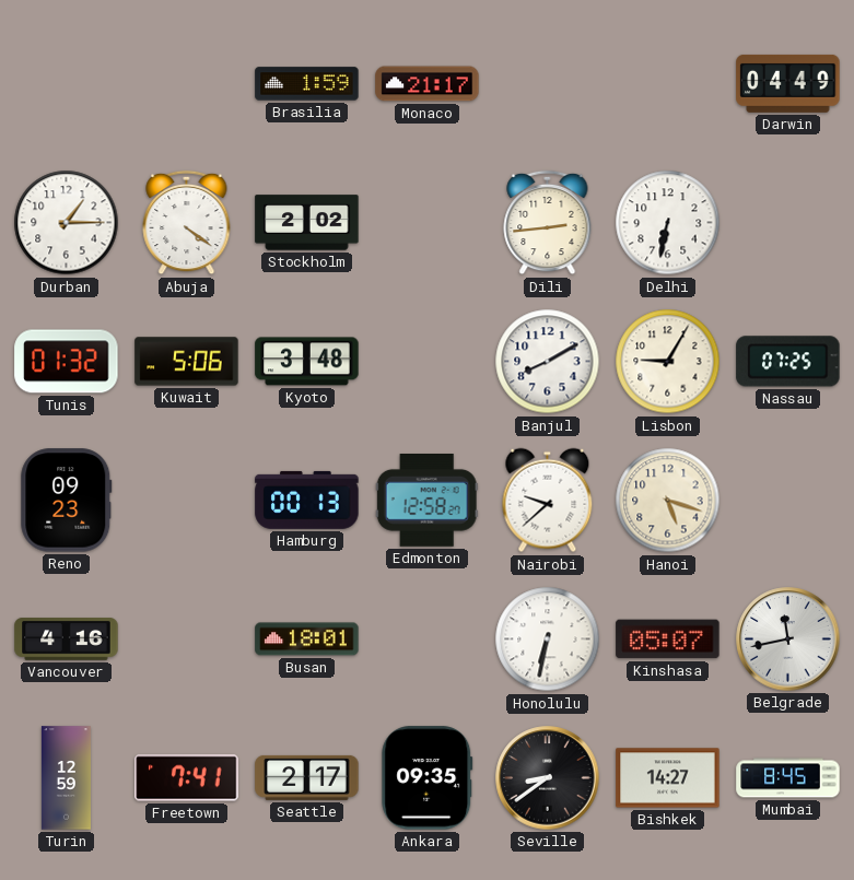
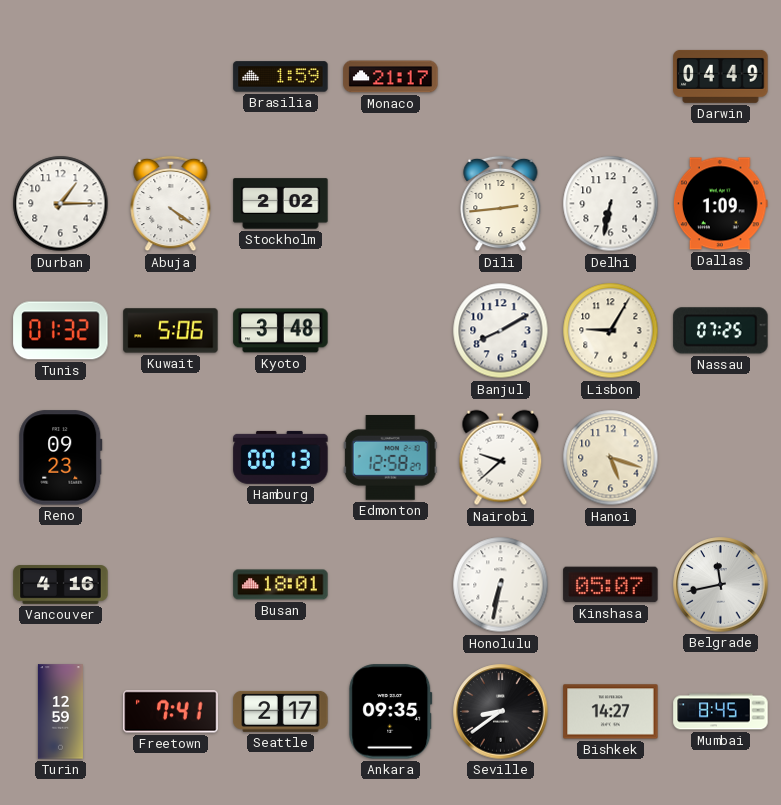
Dallas: none -> 1:09 (720, 204)
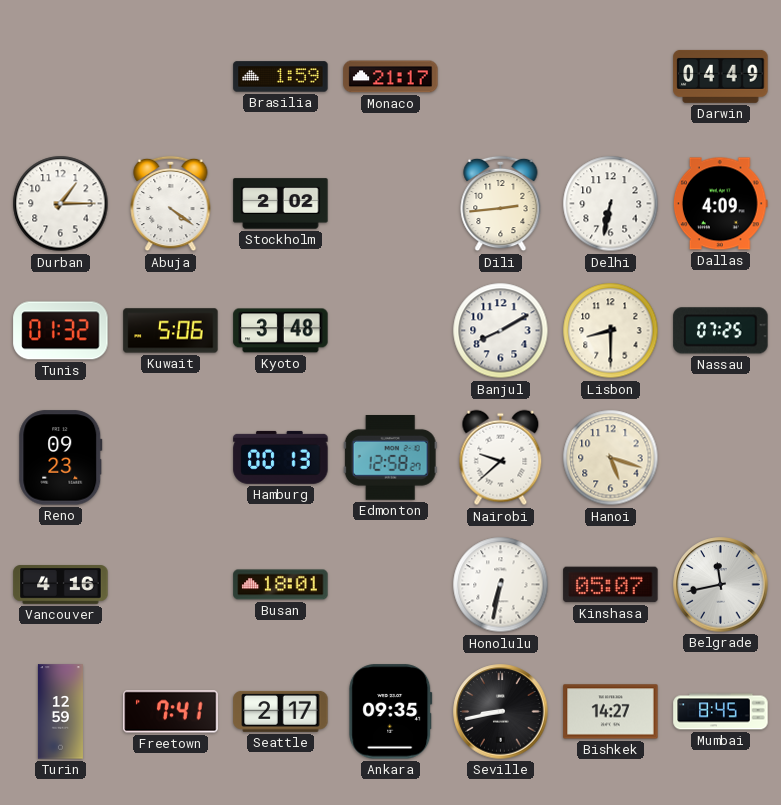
Dallas: 1:09 -> 4:09 (720, 204)
Lisbon: 9:05 -> 8:30 (611, 331)
Seville: 8:39 -> 8:43 (501, 712)
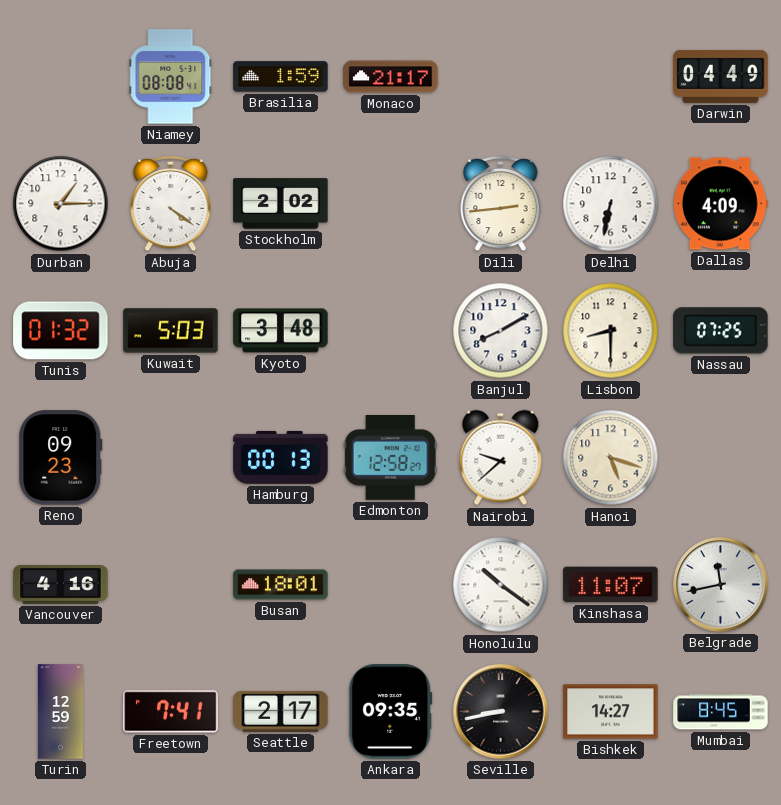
Niamey: none -> 08:08 (171, 77)
Kuwait: 5:06 -> 5:03 (171, 331)
Honolulu: 6:32 -> 10:21 (501, 585)
Kinshasa: 05:07 -> 11:07 (611, 585)
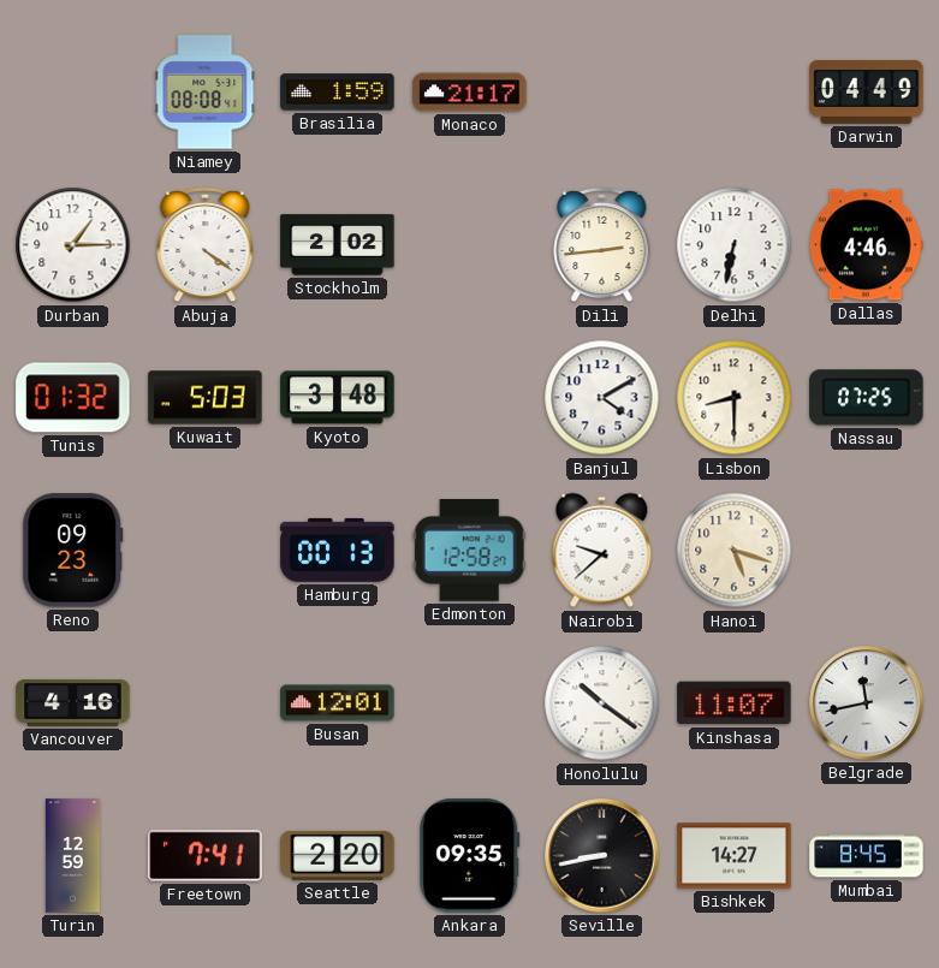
Dallas: 4:09 -> 4:46 (866, 245)
Banjul: 8:10 -> 4:10 (602, 398)
Busan: 18:01 -> 12:01 (338, 703)
Seattle: 2:17 -> 2:20 (338, 855)
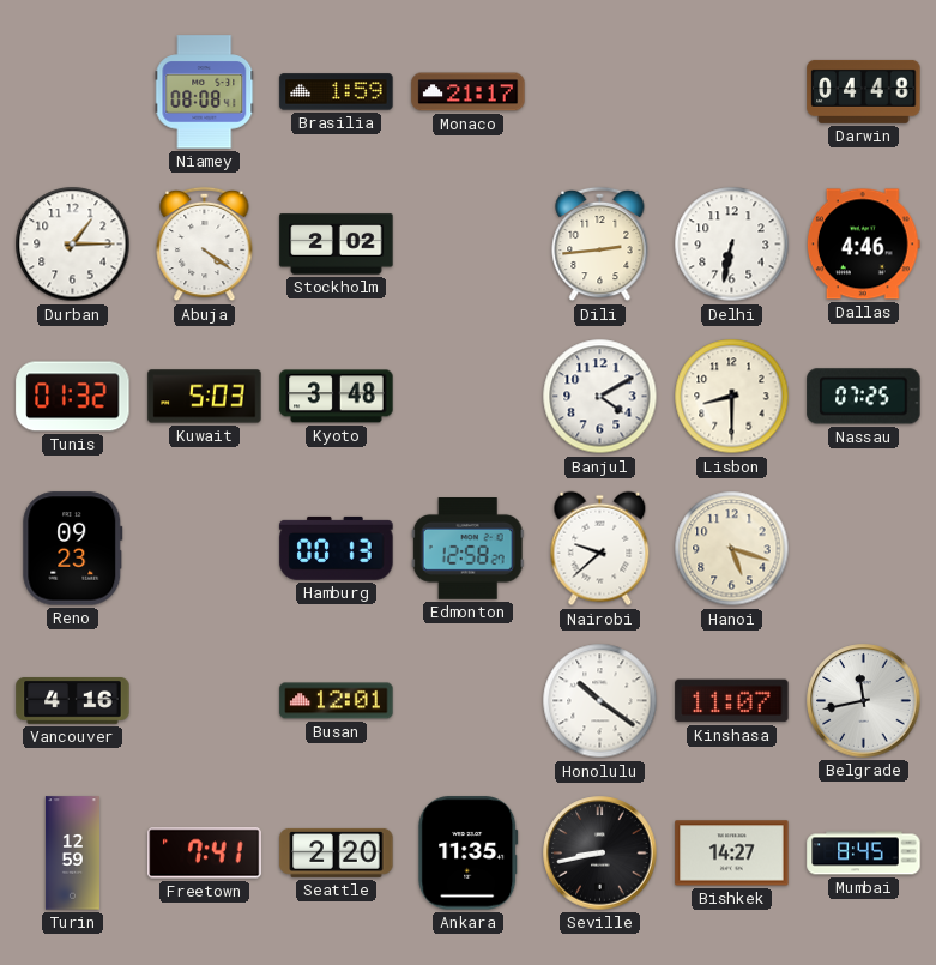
Darwin: 04:49 -> 04:48 (864, 91)
Ankara: 09:35 -> 11:35 (469, 854)
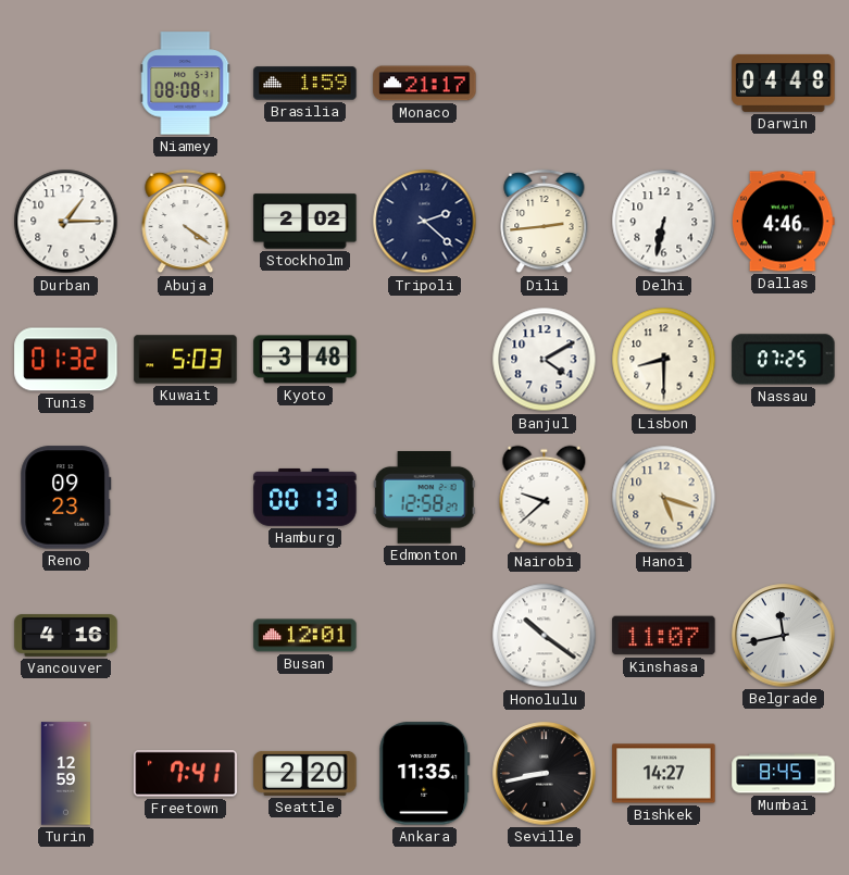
Tripoli: none -> 2:22 (425, 222)
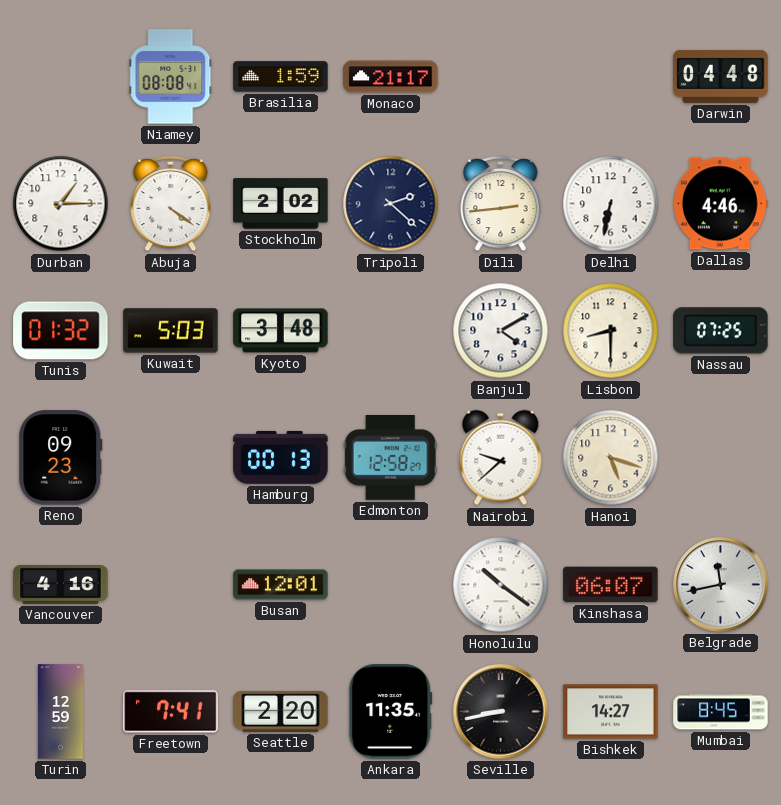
Kinshasa: 11:07 -> 06:07 (611, 585)
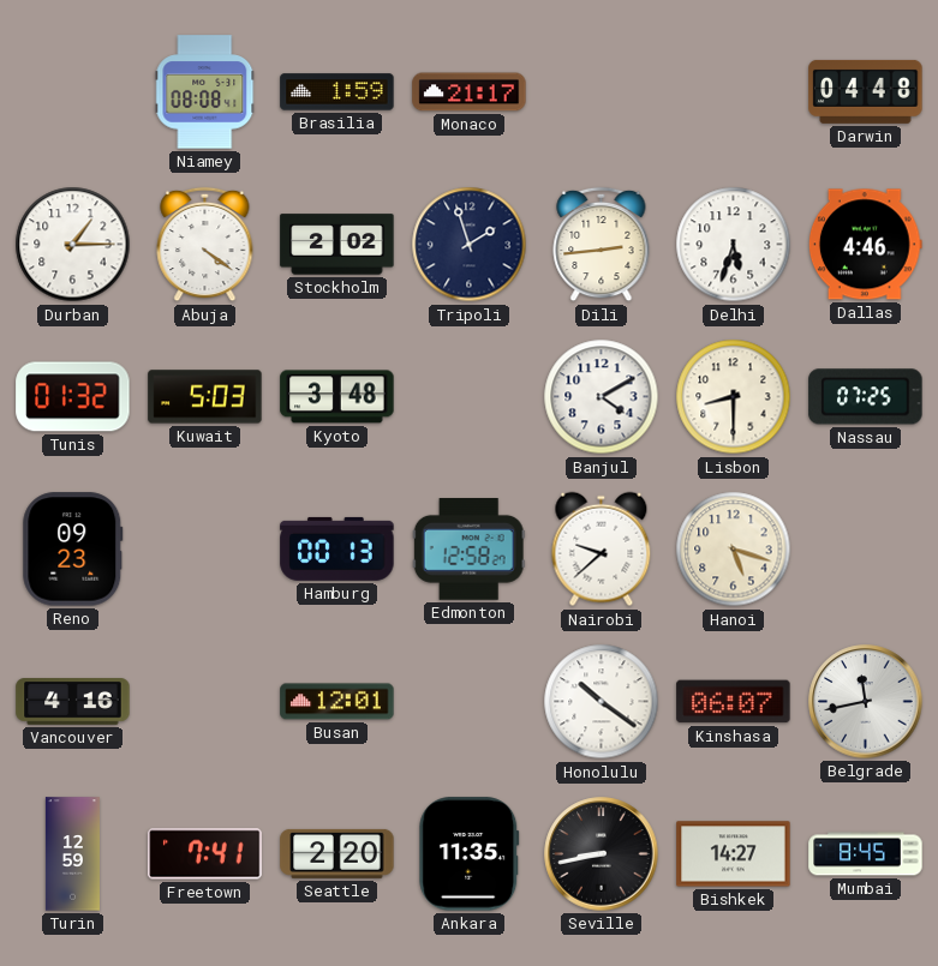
Tripoli: 2:22 -> 1:57 (470, 245)
Delhi: 6:32 -> 5:33 (734, 245)
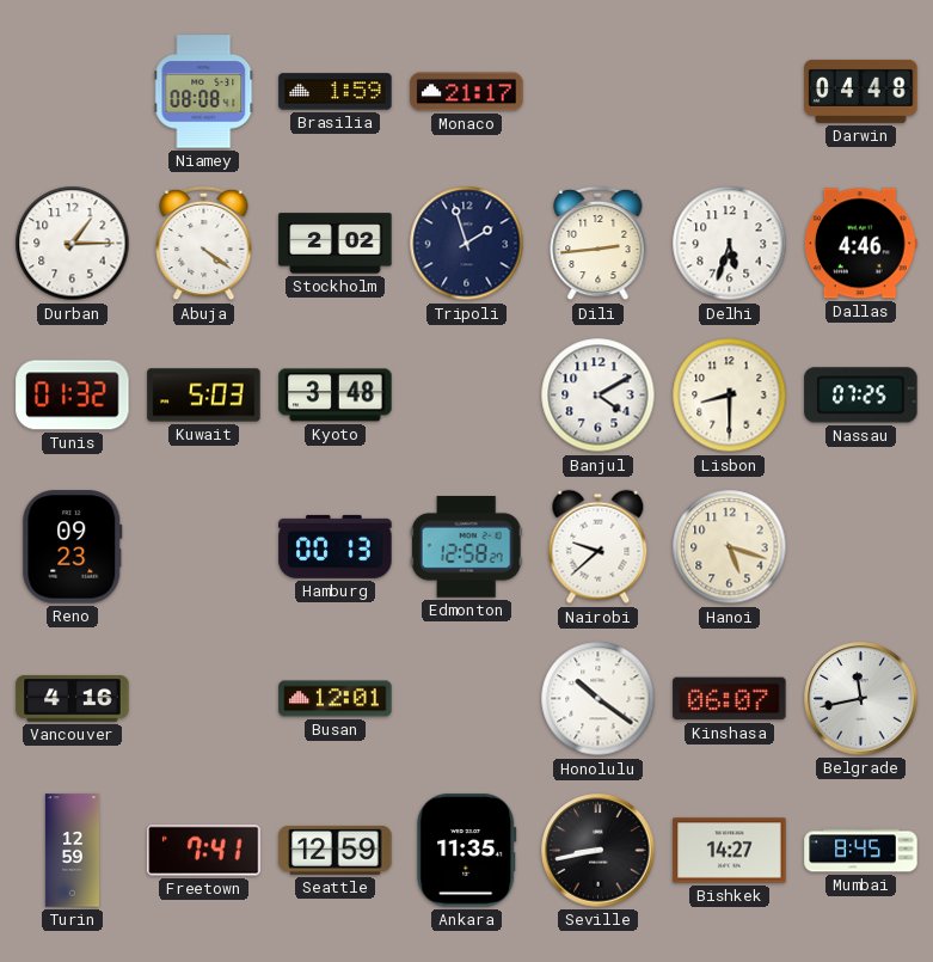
Seattle: 2:20 -> 12:59 (336, 850)
